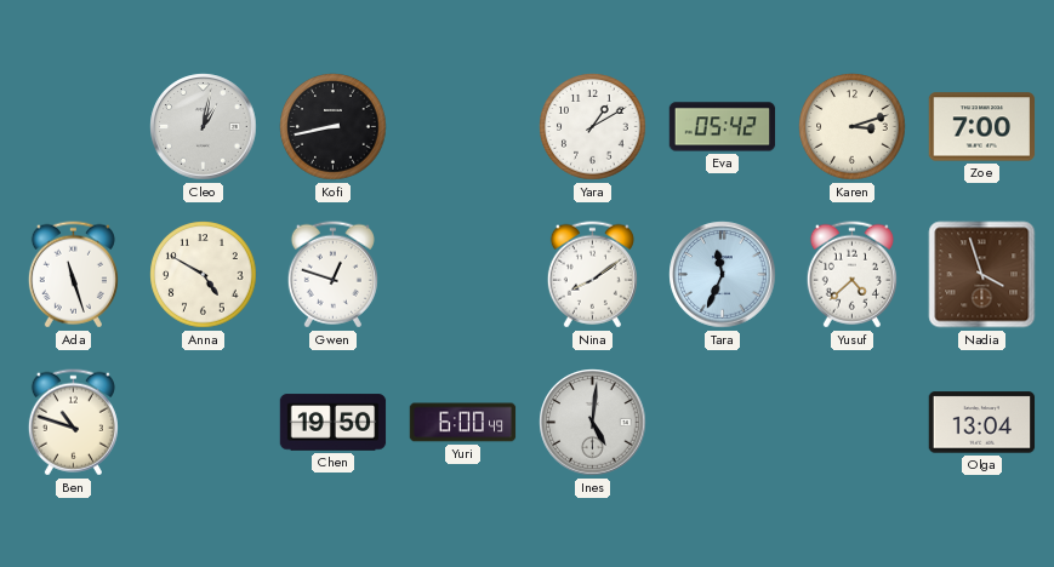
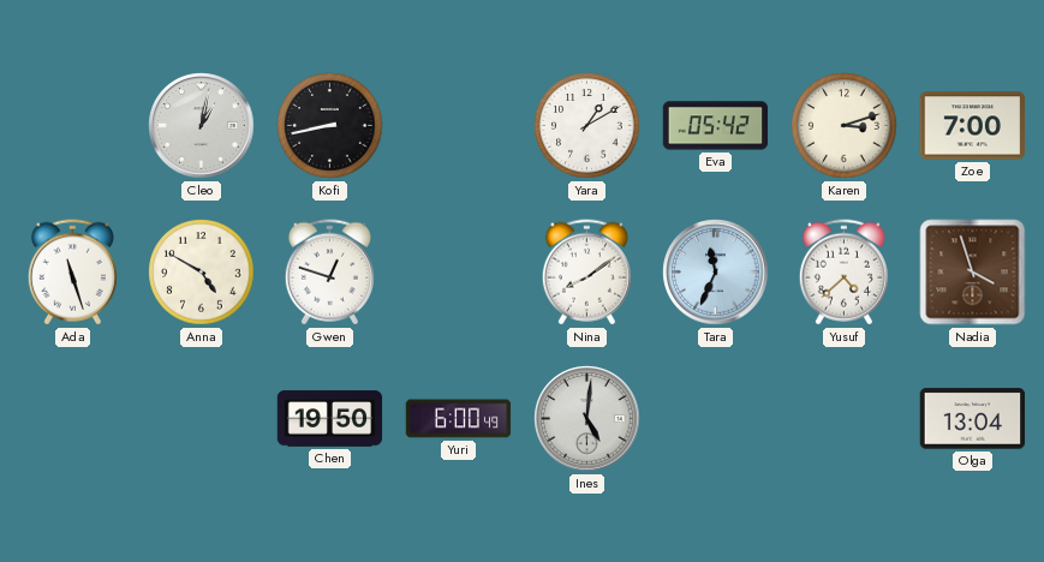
Ben: 10:48 -> none (73, 423)
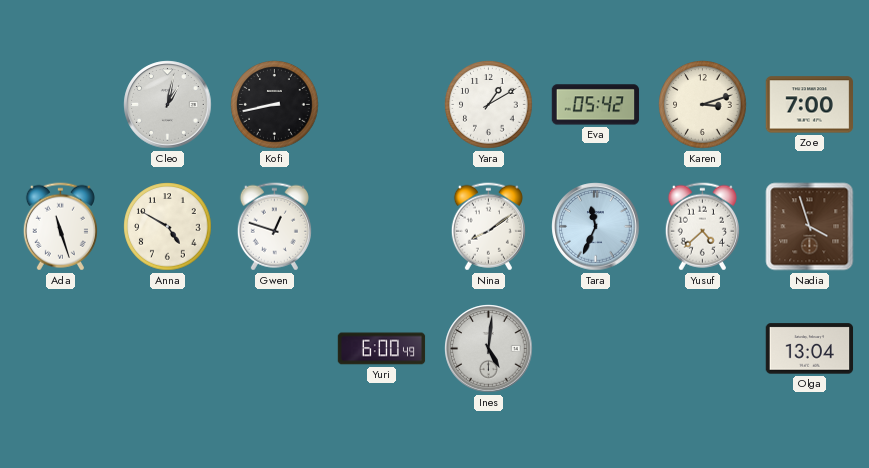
Chen: 19:50 -> none (330, 419)
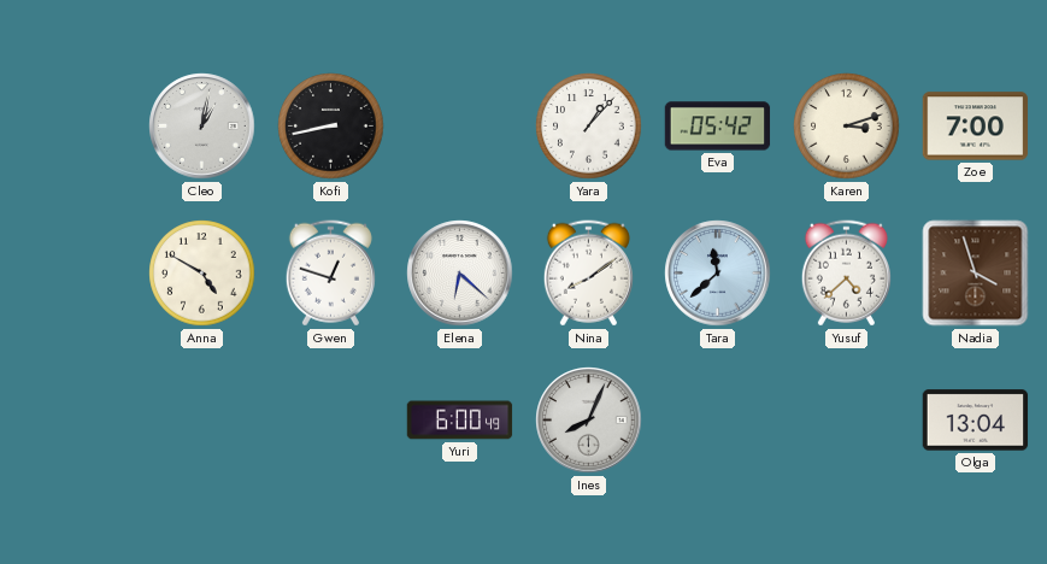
Yara: 1:10 -> 1:07 (589, 127)
Ada: 11:27 -> none (60, 227)
Elena: none -> 6:22 (460, 274)
Tara: 11:34 -> 11:38 (718, 274)
Ines: 5:01 -> 8:04 (589, 421)
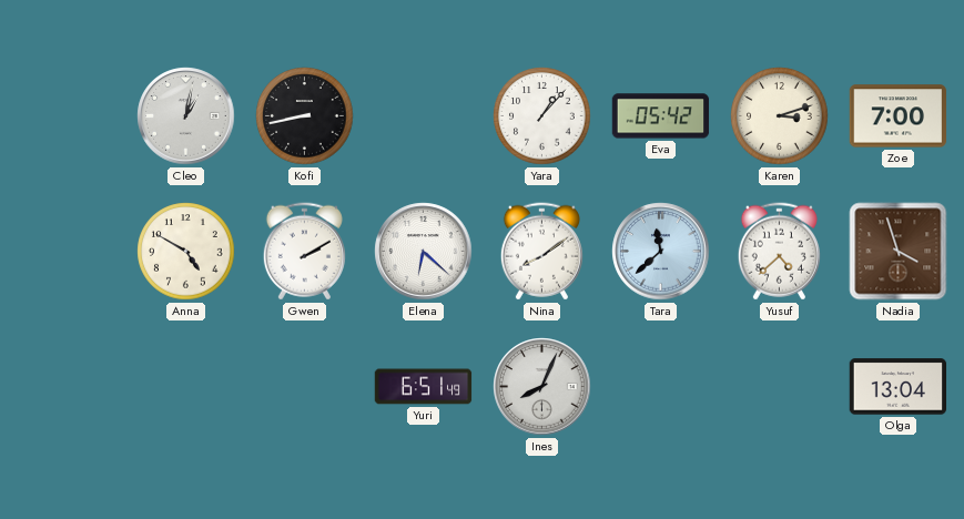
Gwen: 12:48 -> 2:10 (304, 252)
Yuri: 6:00 -> 6:51 (424, 387)
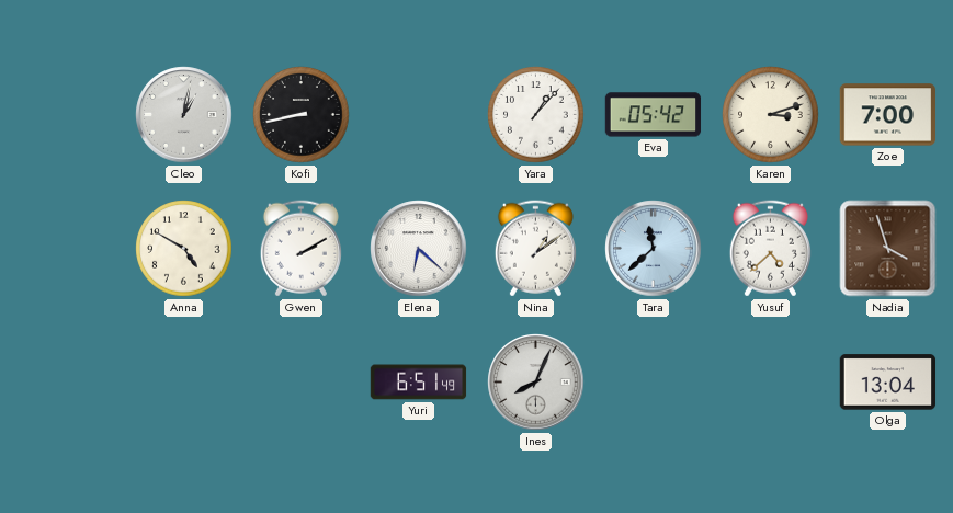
Nina: 8:09 -> 1:09 (535, 249)
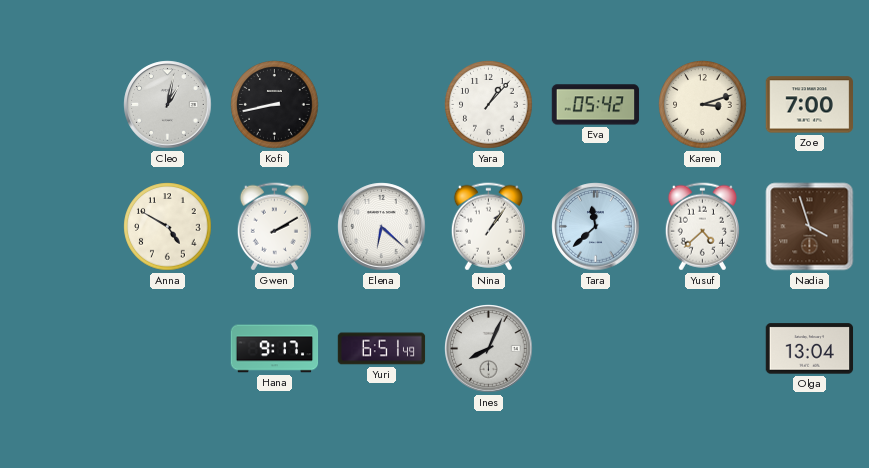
Nina: 1:09 -> 1:06 (488, 227)
Hana: none -> 9:17 (275, 349)
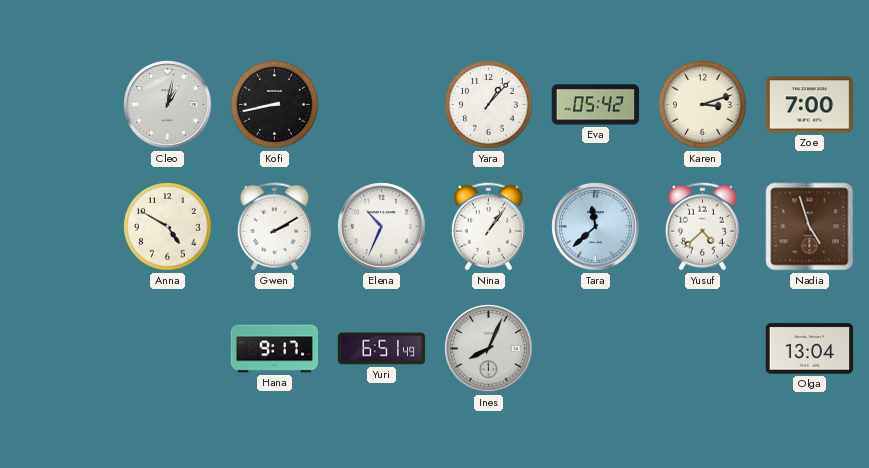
Elena: 6:22 -> 10:34 (382, 227)
Nadia: 3:57 -> 4:57 (810, 227)
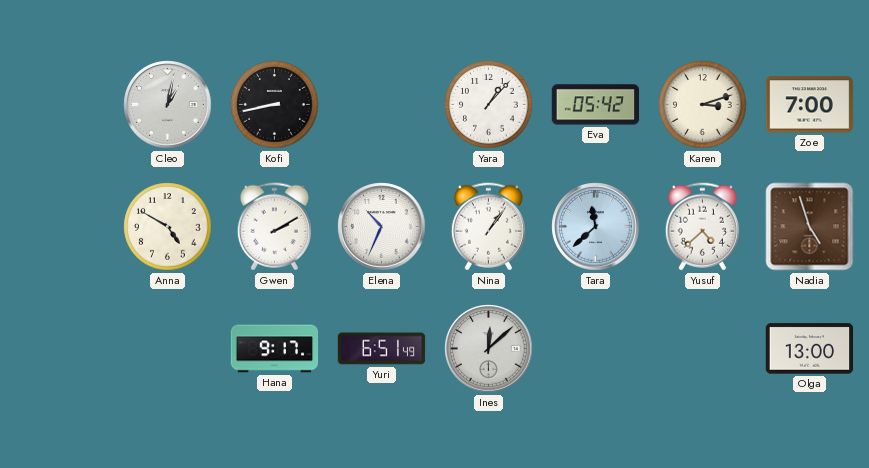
Ines: 8:04 -> 12:08 (489, 349)
Olga: 13:04 -> 13:00 (810, 349)
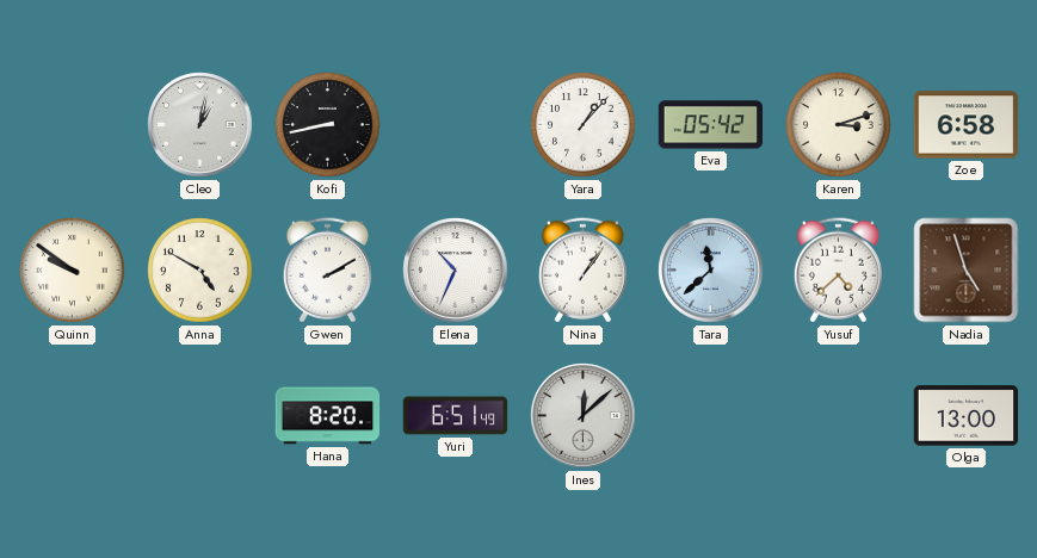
Zoe: 7:00 -> 6:58 (967, 125)
Quinn: none -> 9:51 (73, 271)
Hana: 9:17 -> 8:20 (328, 416)
